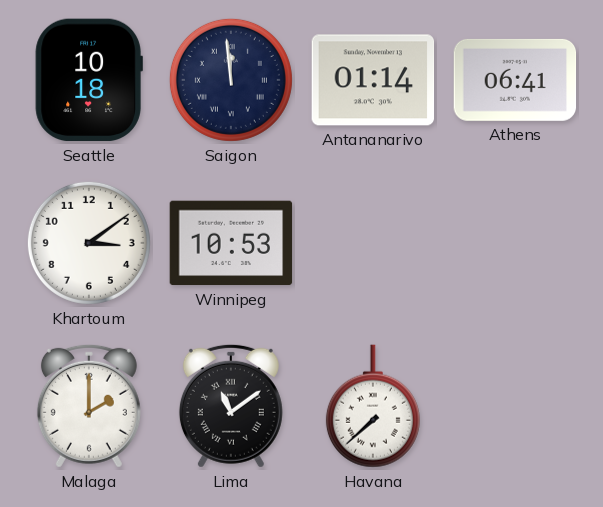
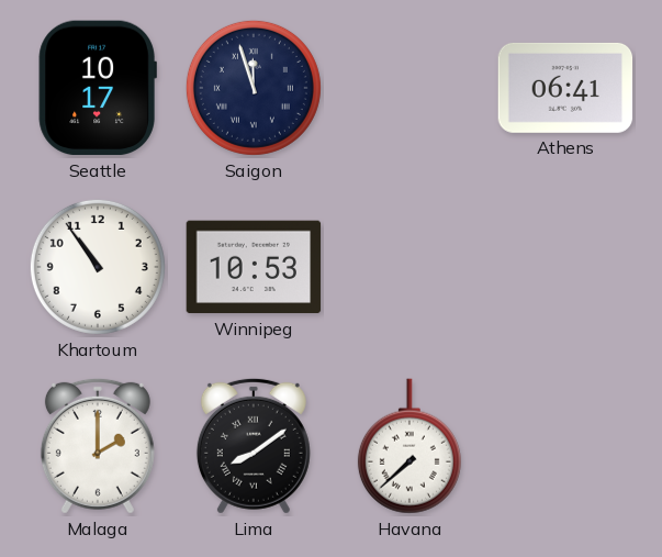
Seattle: 10:18 -> 10:17 (98, 88)
Saigon: 11:59 -> 11:57 (254, 88)
Antananarivo: 01:14 -> none (373, 80)
Khartoum: 3:09 -> 10:54 (98, 267)
Lima: 11:09 -> 8:09 (254, 446)
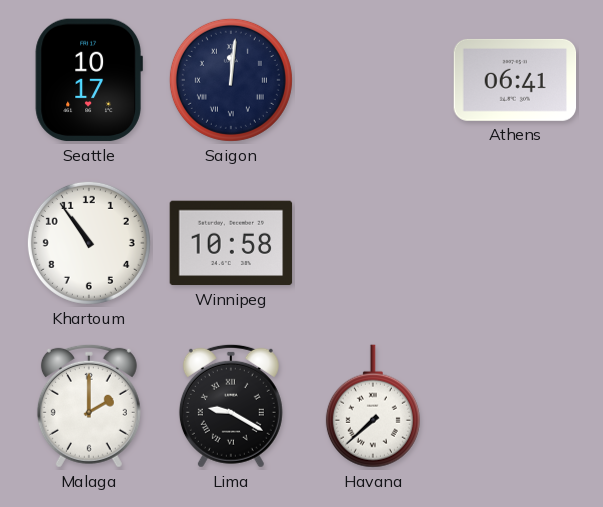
Saigon: 11:57 -> 12:01 (231, 80)
Winnipeg: 10:53 -> 10:58 (231, 243)
Lima: 8:09 -> 9:20 (231, 406)
